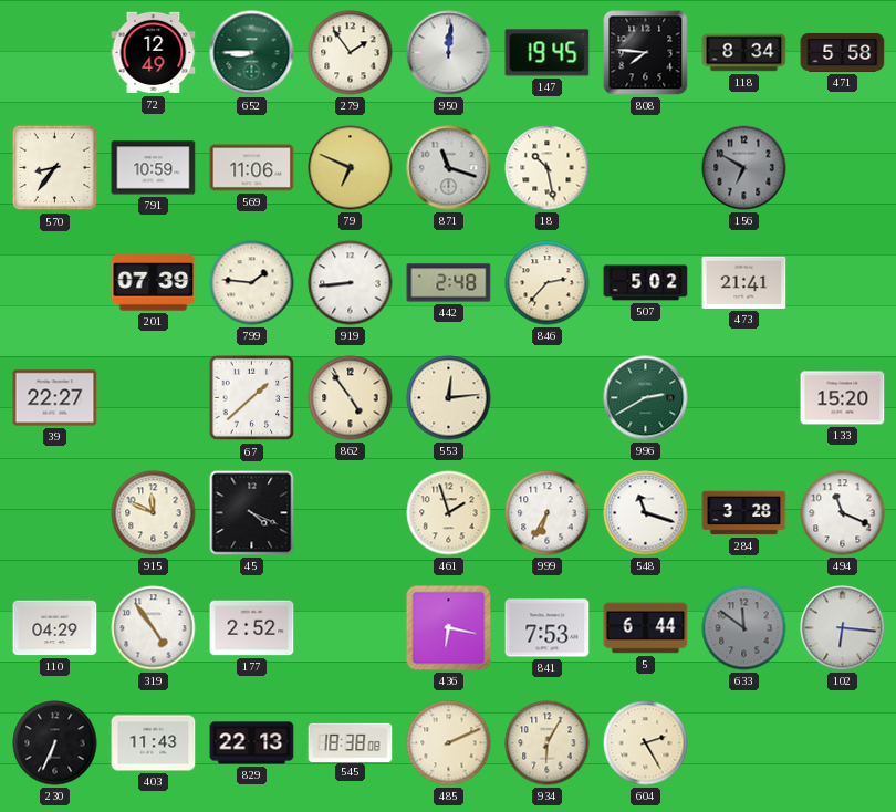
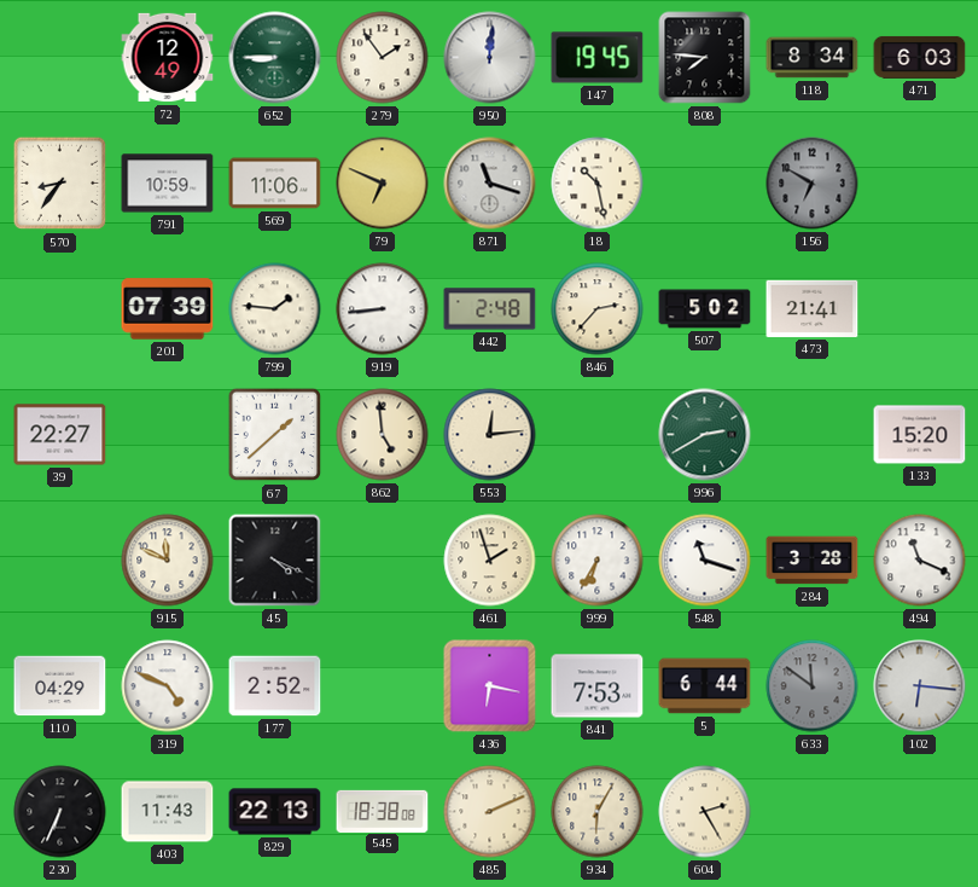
471: 5:58 -> 6:03 (920, 57)
862: 4:54 -> 4:59 (383, 435)
319: 4:54 -> 4:49 (168, 686)
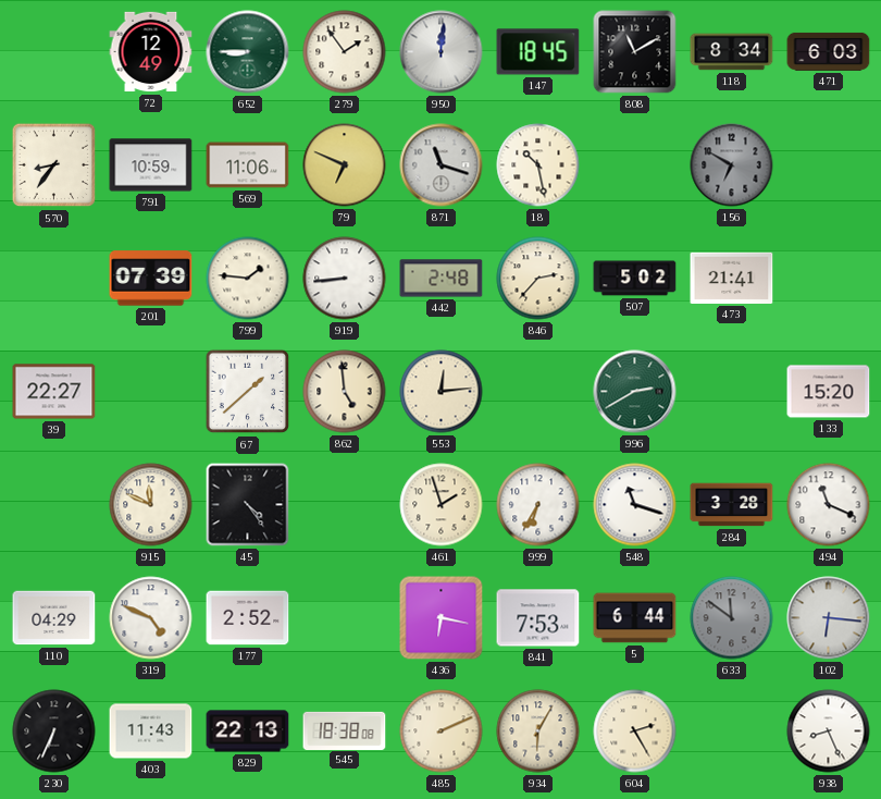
147: 19:45 -> 18:45 (538, 52)
808: 7:46 -> 11:10 (635, 52)
45: 4:19 -> 4:24 (248, 505)
938: none -> 8:26 (829, 732)
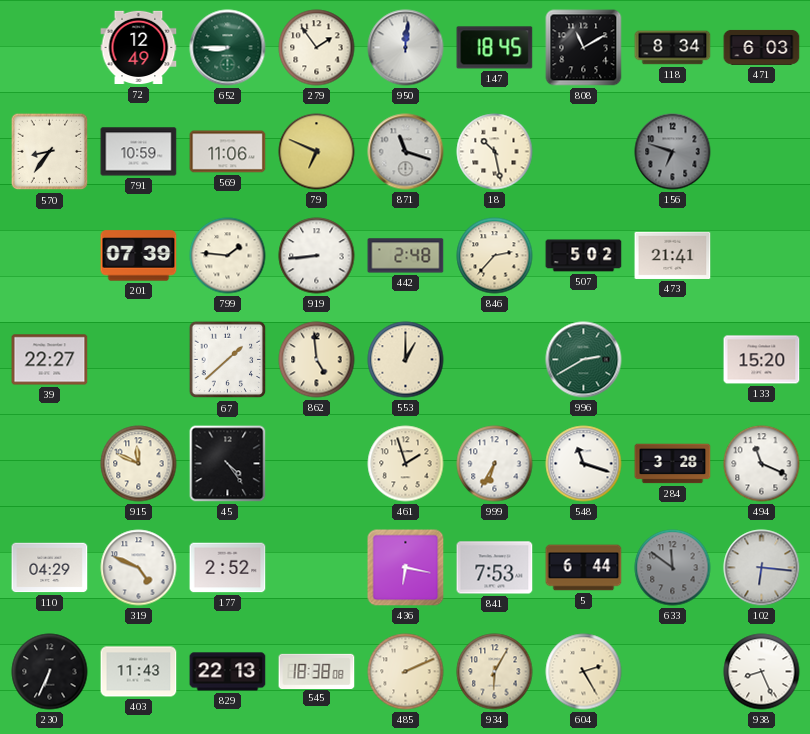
156: 6:50 -> 6:48 (673, 152)
553: 12:14 -> 1:00 (406, 360)
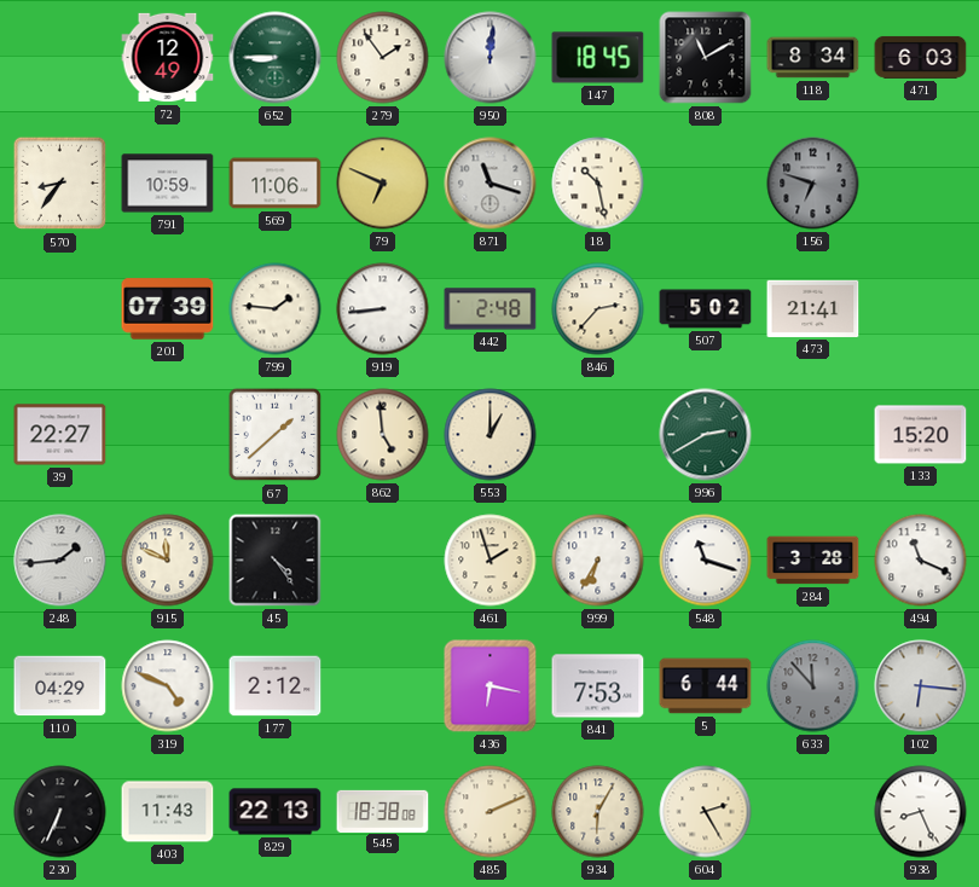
248: none -> 1:44 (60, 561)
177: 2:52 -> 2:12 (276, 686)
633: 11:51 -> 11:53 (813, 686)
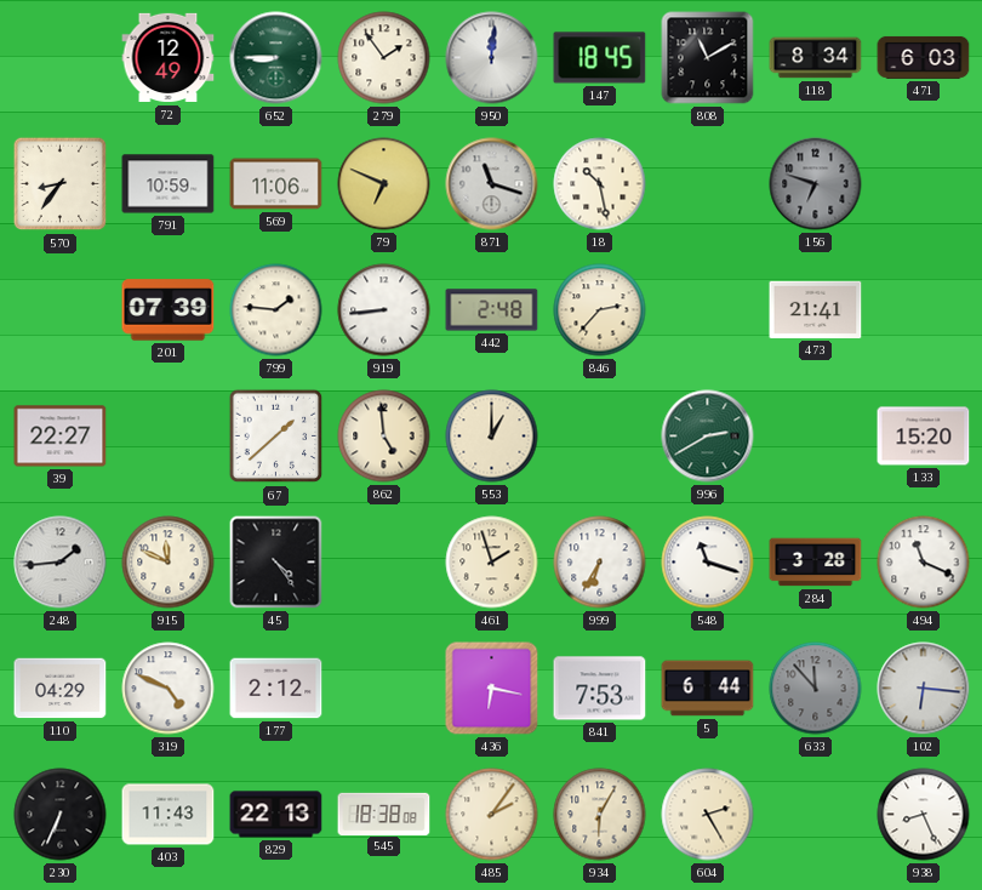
507: 5:02 -> none (706, 309)
485: 2:11 -> 2:06 (492, 815)
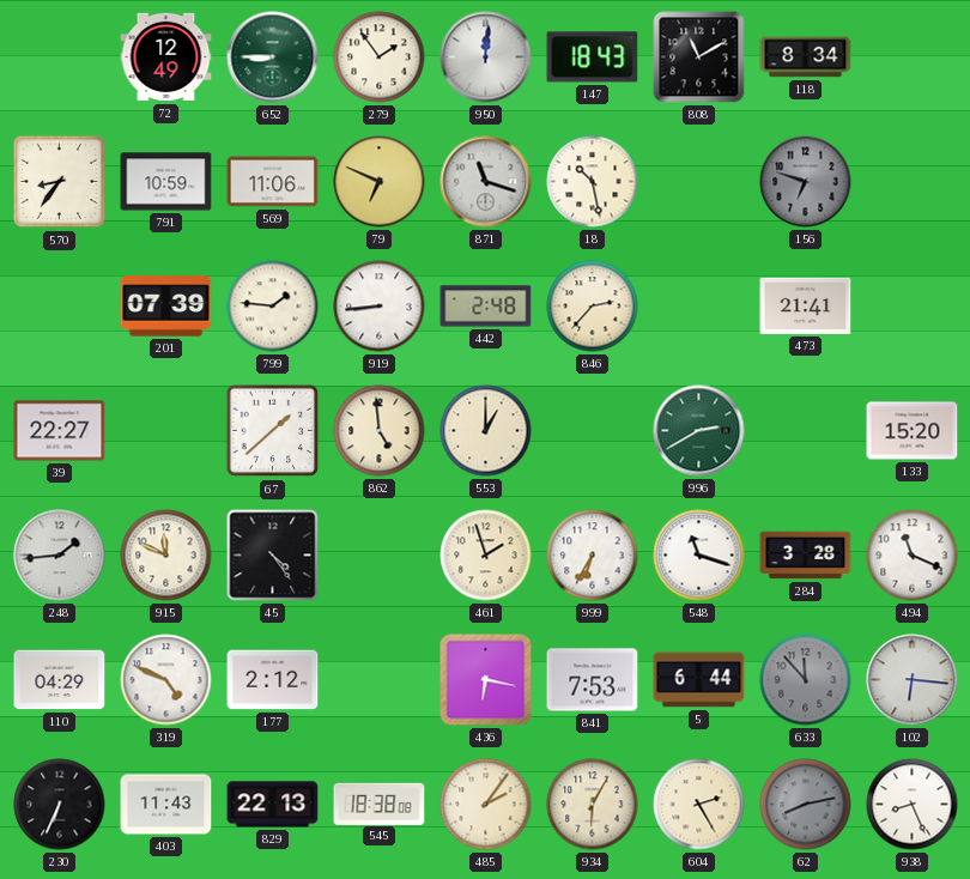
147: 18:45 -> 18:43 (593, 57)
471: 6:03 -> none (924, 57)
62: none -> 8:13 (806, 805)
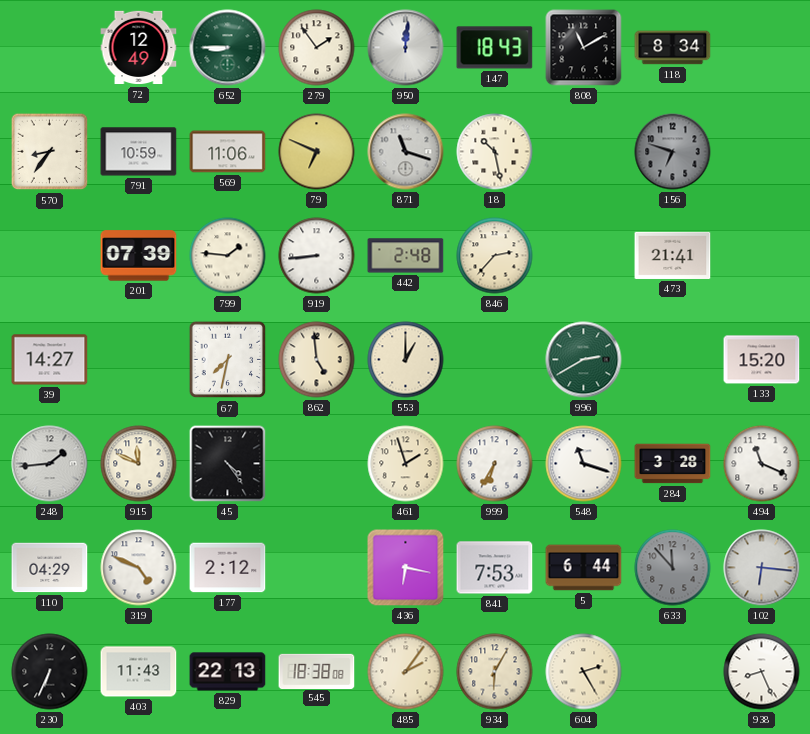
39: 22:27 -> 14:27 (50, 360)
67: 1:38 -> 7:32 (228, 360)
62: 8:13 -> none (806, 805)
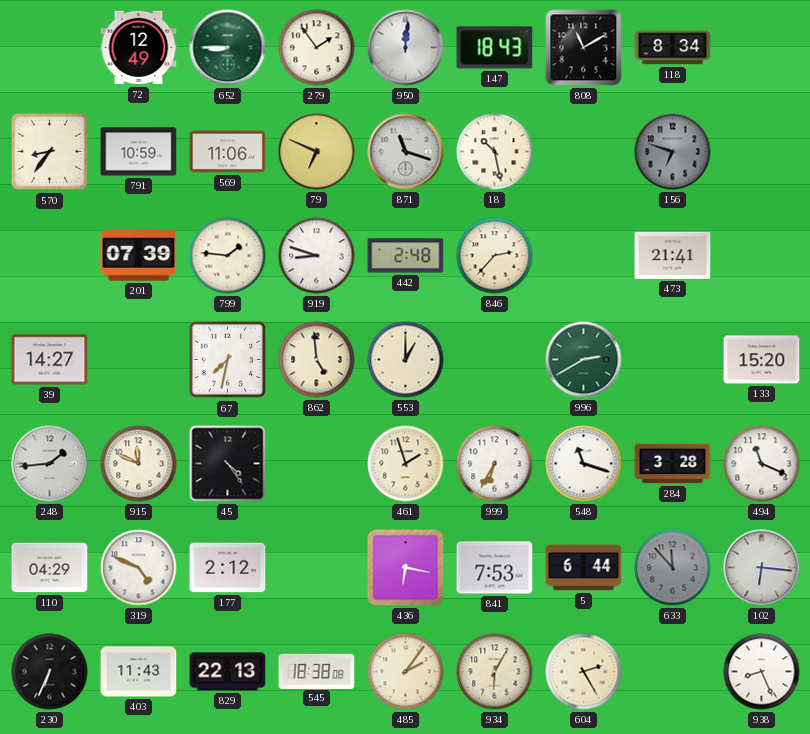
919: 8:44 -> 8:48 (317, 256)
